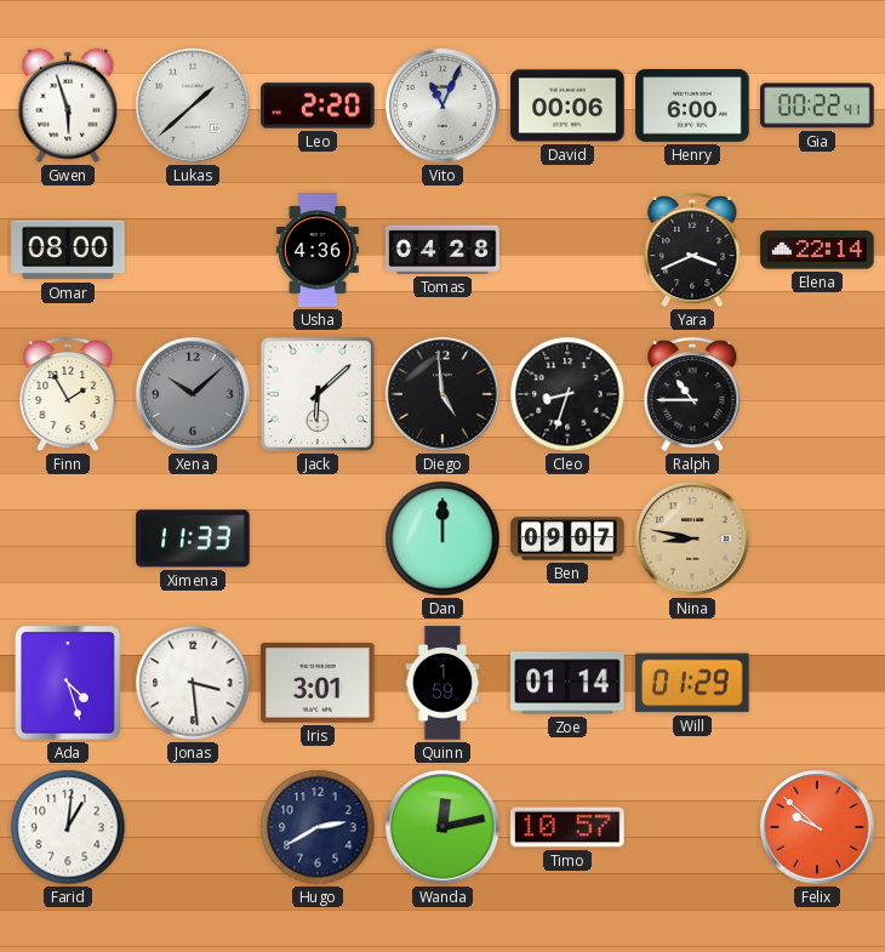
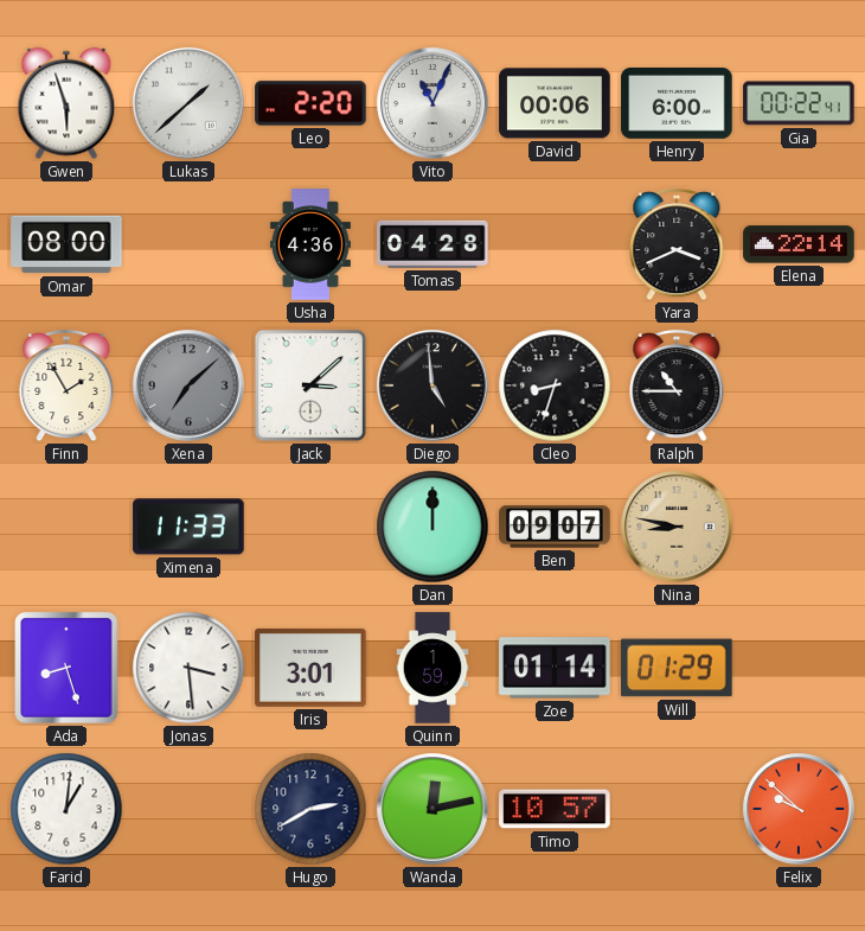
Xena: 10:08 -> 7:08 (188, 385)
Jack: 6:08 -> 3:08 (310, 385)
Ada: 4:27 -> 8:27 (66, 668)
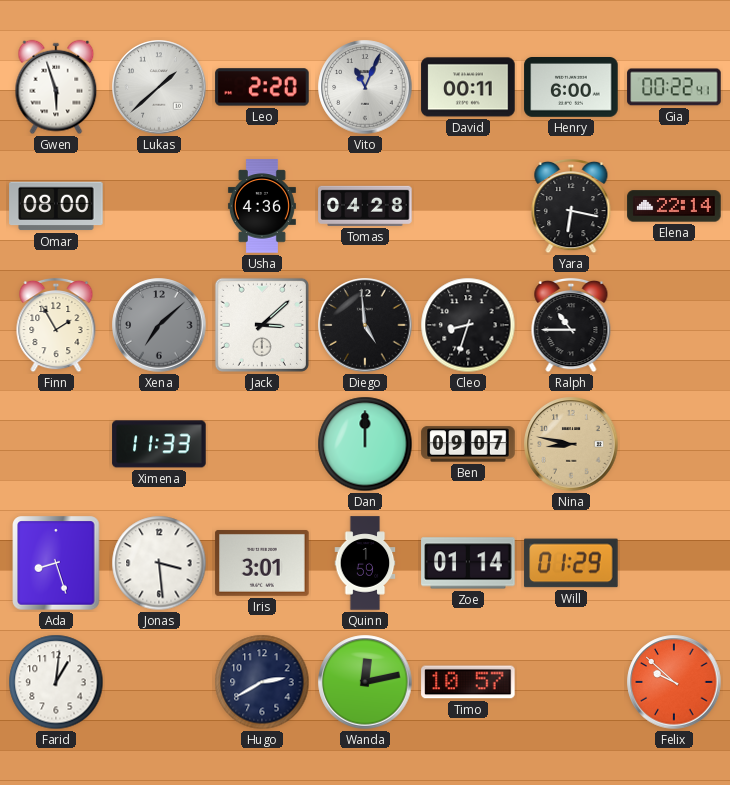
David: 00:06 -> 00:11 (468, 87)
Yara: 3:41 -> 6:17 (571, 206)
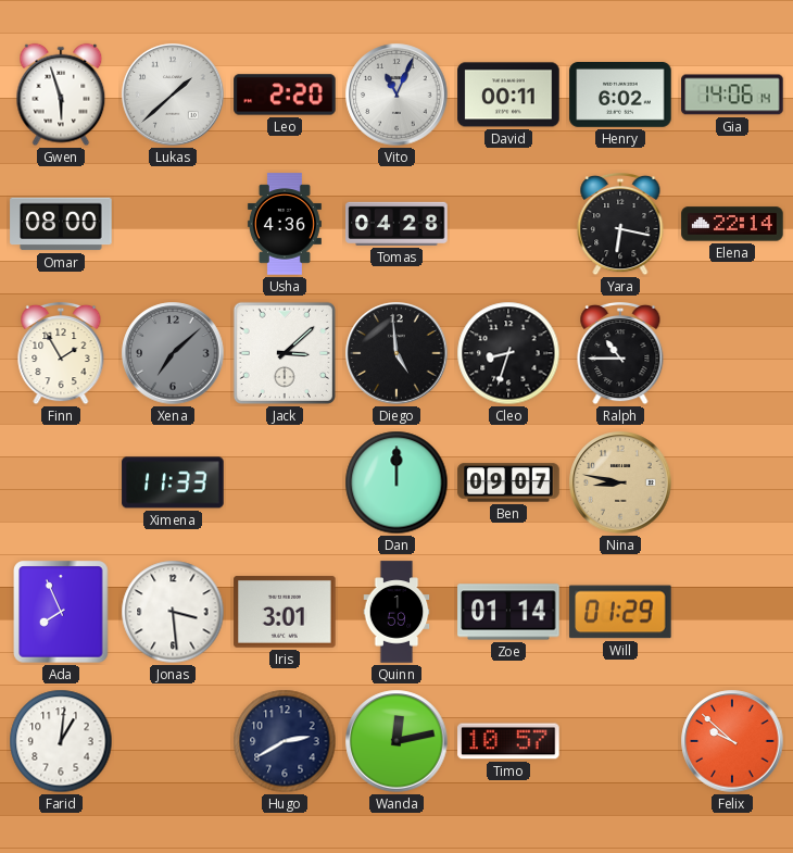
Henry: 6:00 -> 6:02 (620, 96)
Gia: 00:22 -> 14:06 (732, 95)
Ada: 8:27 -> 7:56 (61, 612)
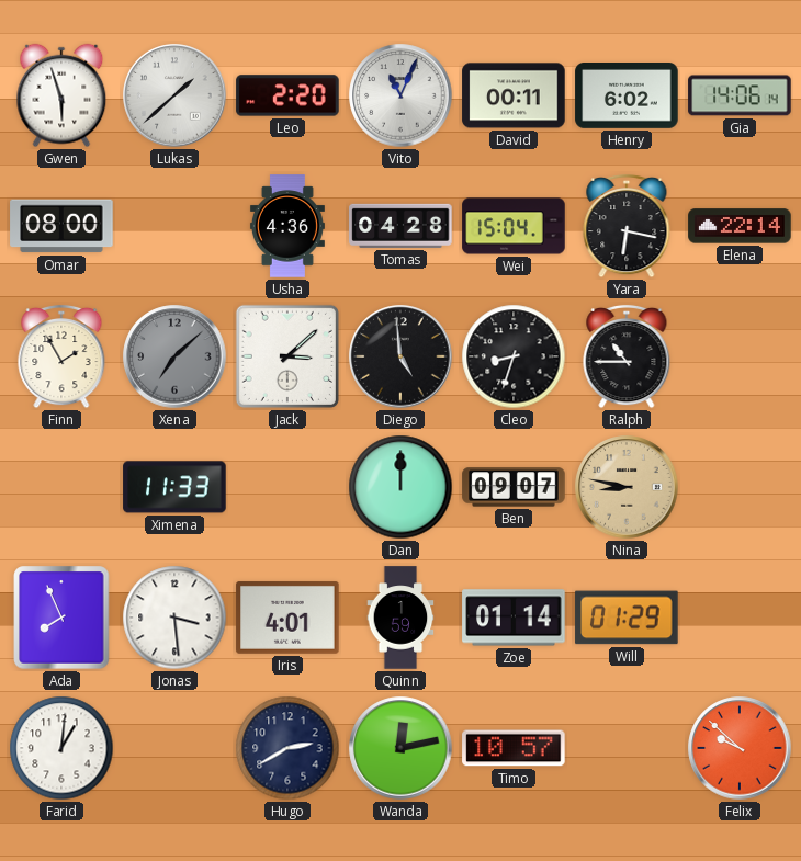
Wei: none -> 15:04 (514, 226)
Iris: 3:01 -> 4:01 (287, 618)
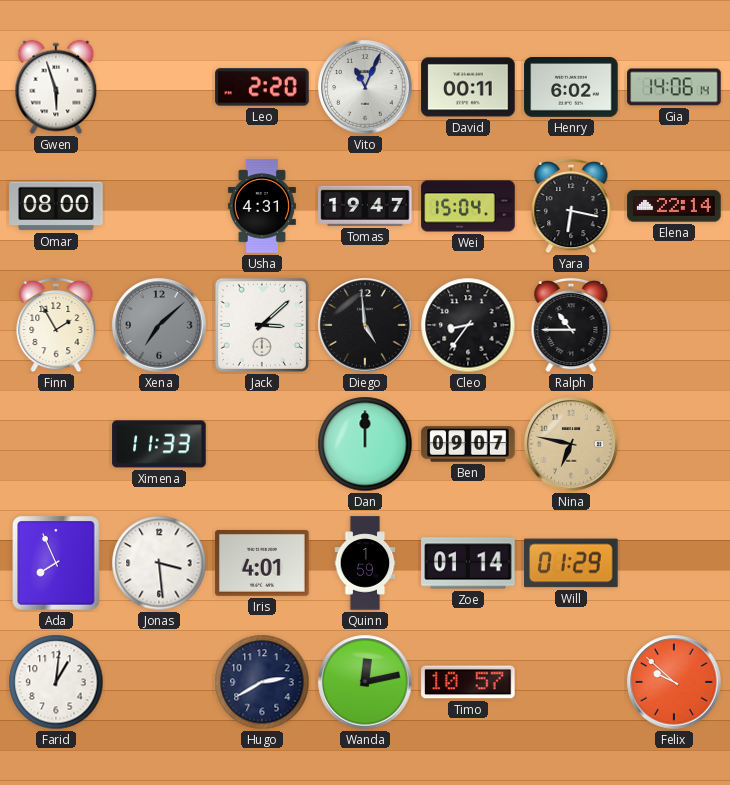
Lukas: 1:38 -> none (174, 95)
Usha: 4:36 -> 4:31 (262, 206)
Tomas: 04:28 -> 19:47 (365, 206)
Cleo: 8:33 -> 8:36 (468, 325)
Nina: 8:47 -> 6:47 (571, 444)
